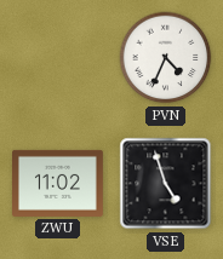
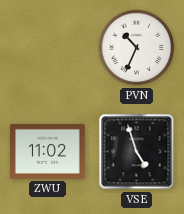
PVN: 4:34 -> 10:34 (137, 48)
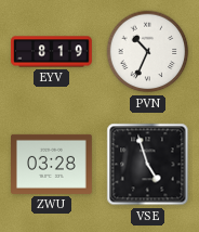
EYV: none -> 8:19 (52, 52)
ZWU: 11:02 -> 03:28 (52, 164)
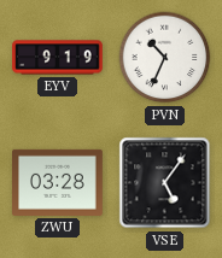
EYV: 8:19 -> 9:19 (58, 58)
VSE: 4:57 -> 5:06 (165, 183)
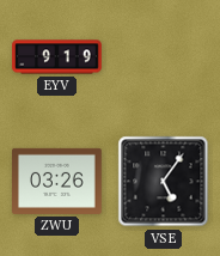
PVN: 10:34 -> none (165, 58)
ZWU: 03:28 -> 03:26 (57, 181)
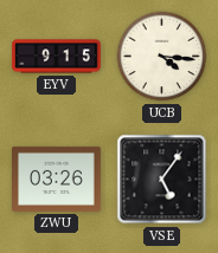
EYV: 9:19 -> 9:15 (57, 57)
UCB: none -> 4:16 (162, 57)
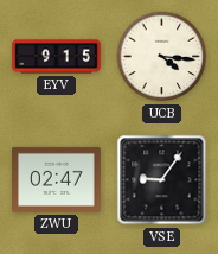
ZWU: 03:26 -> 02:47 (57, 179)
VSE: 5:06 -> 9:06 (162, 180)
